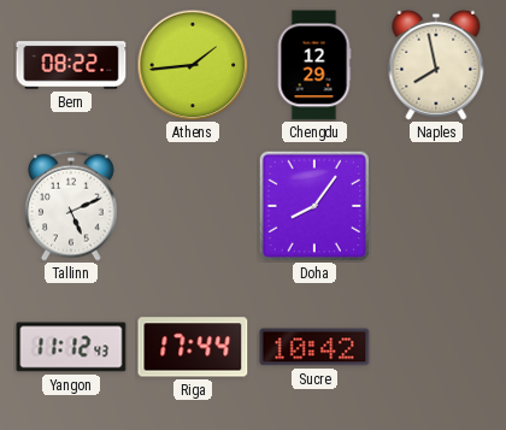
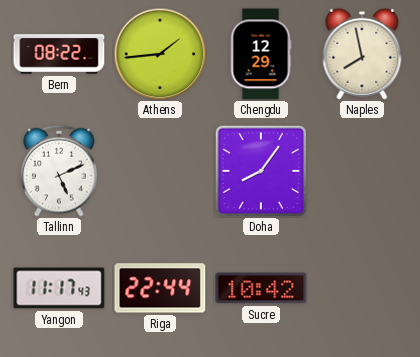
Yangon: 11:12 -> 11:17 (59, 288)
Riga: 17:44 -> 22:44 (160, 288)
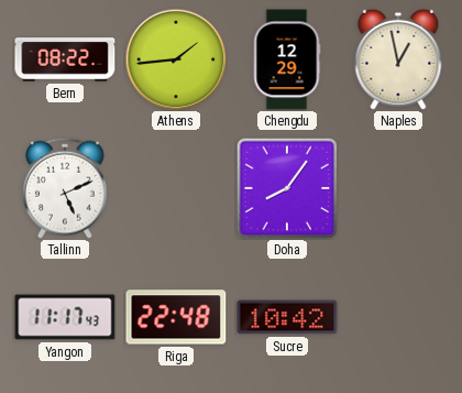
Naples: 7:58 -> 12:58 (398, 59)
Riga: 22:44 -> 22:48 (176, 317)
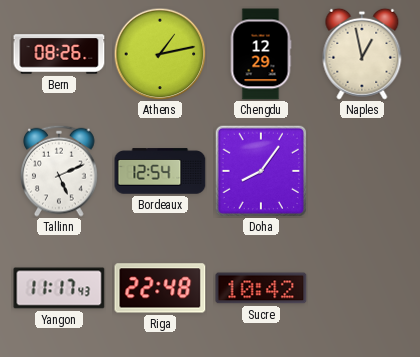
Bern: 08:22 -> 08:26 (59, 54)
Athens: 1:44 -> 1:13 (160, 54)
Bordeaux: none -> 12:54 (160, 171)
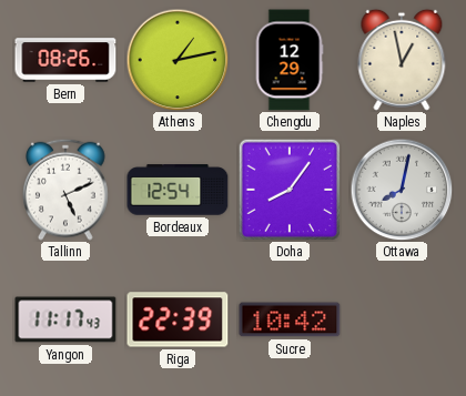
Ottawa: none -> 8:02 (402, 190)
Riga: 22:48 -> 22:39 (178, 319)
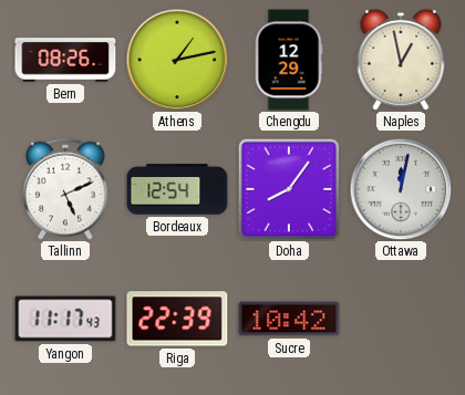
Ottawa: 8:02 -> 12:02 (401, 189)
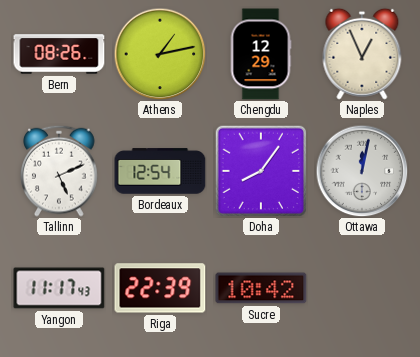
Naples: 12:58 -> 12:56 (362, 54)
